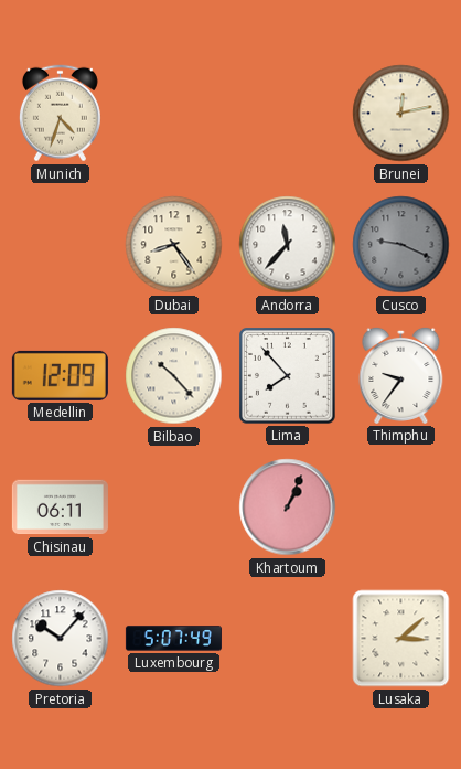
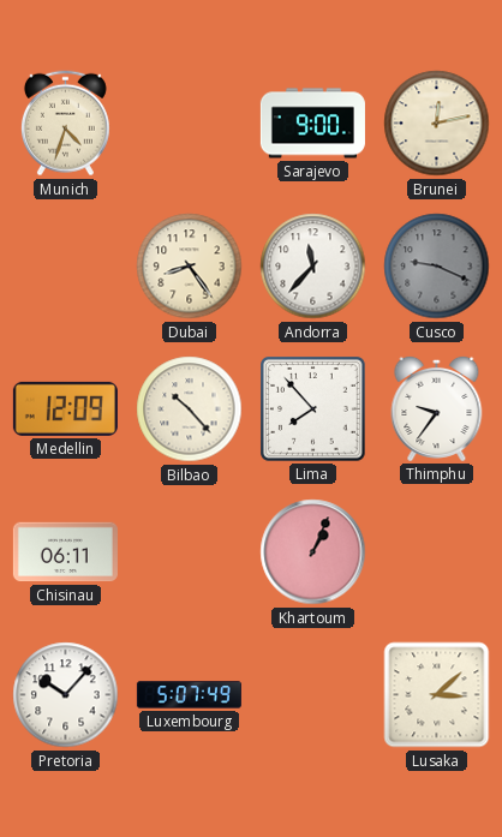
Sarajevo: none -> 9:00 (312, 124)
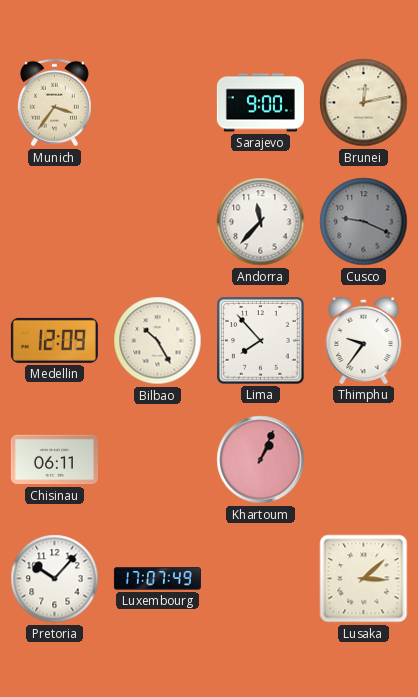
Munich: 4:33 -> 3:36 (54, 103)
Dubai: 8:24 -> none (190, 267)
Bilbao: 10:23 -> 10:25 (158, 341)
Luxembourg: 5:07 -> 17:07 (157, 579)
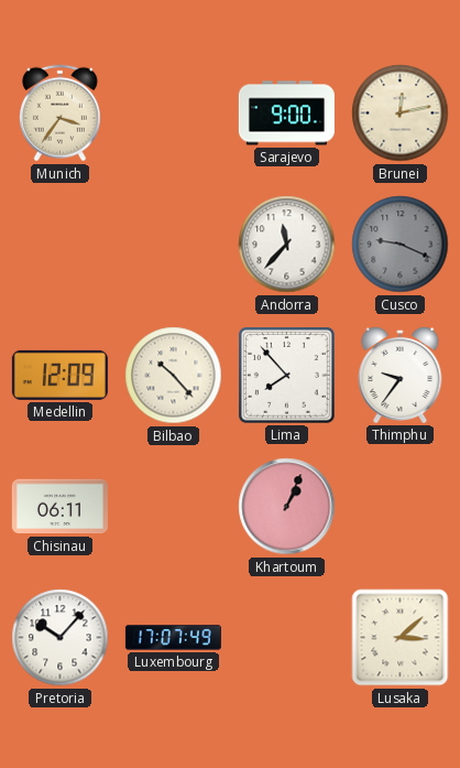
Bilbao: 10:25 -> 10:23 (174, 376)
